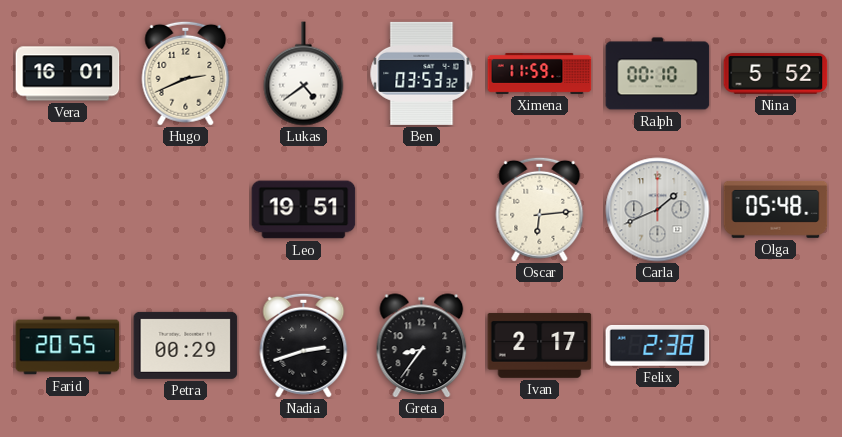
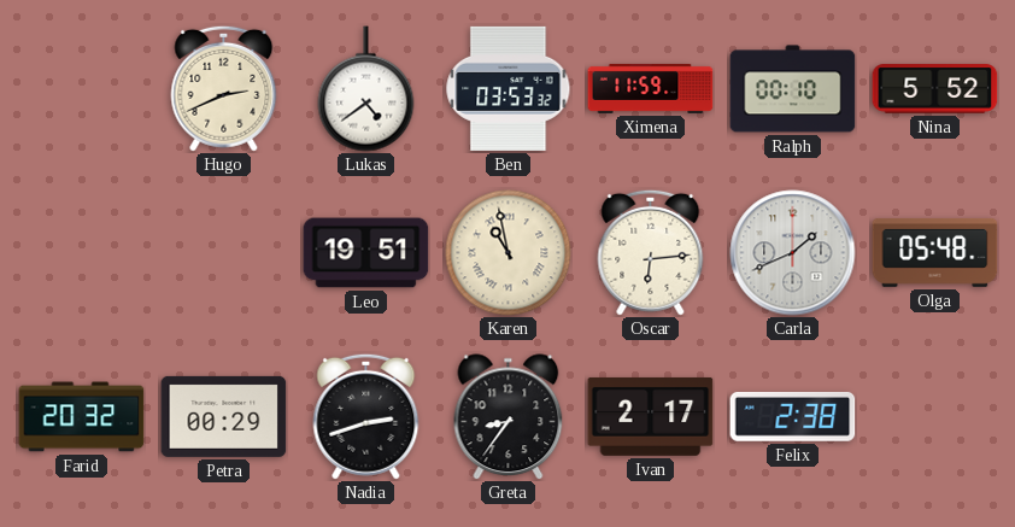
Vera: 16:01 -> none (68, 74)
Karen: none -> 10:58 (509, 253)
Farid: 20:55 -> 20:32 (82, 417)
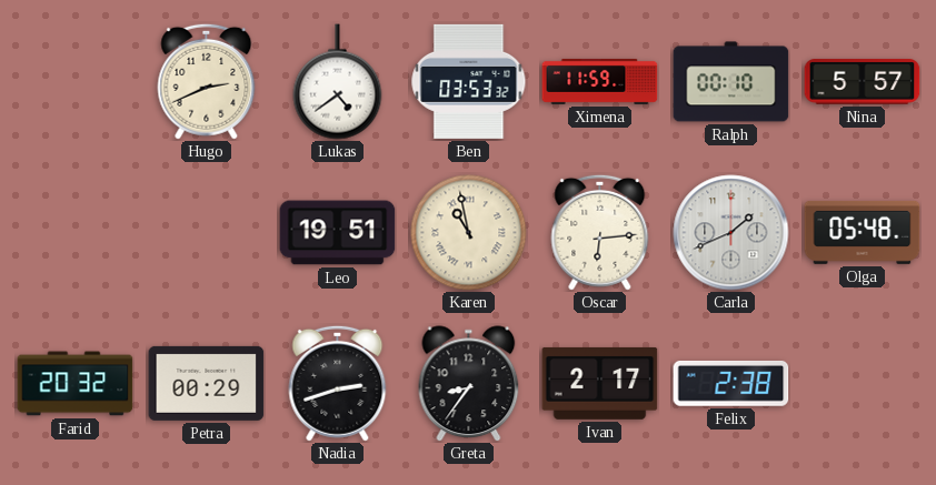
Nina: 5:52 -> 5:57 (863, 82)
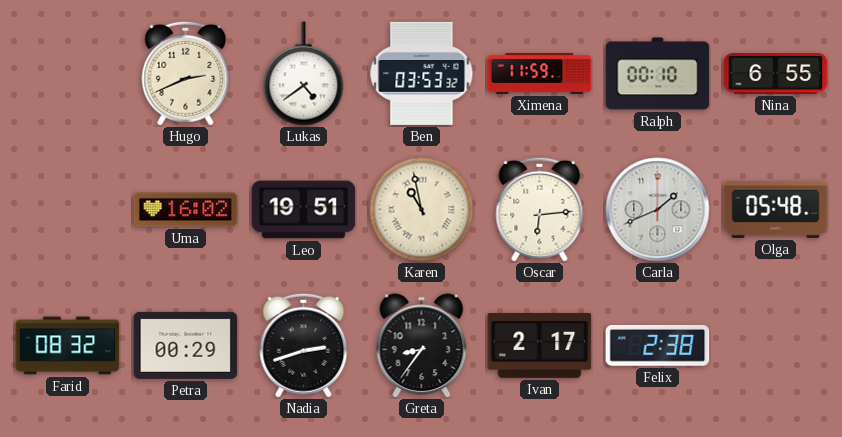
Nina: 5:57 -> 6:55 (776, 74)
Uma: none -> 16:02 (186, 210)
Farid: 20:32 -> 08:32 (68, 346)
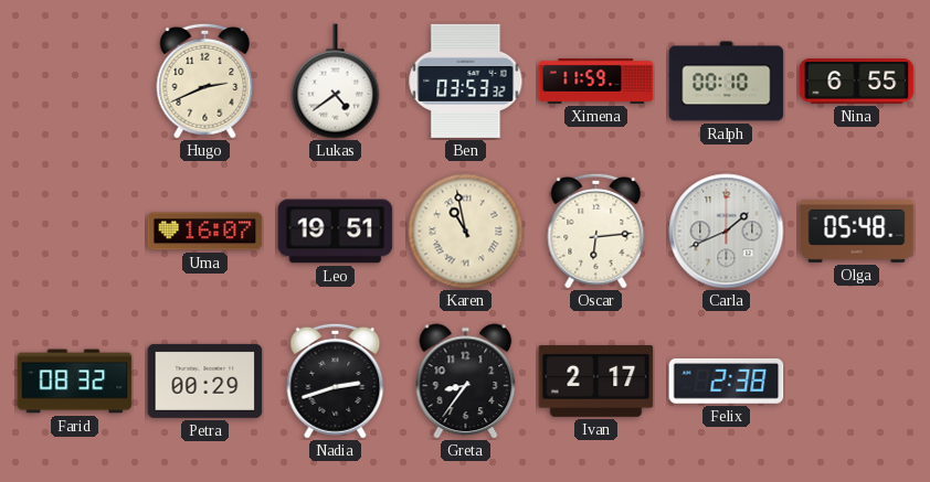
Uma: 16:02 -> 16:07 (205, 232)
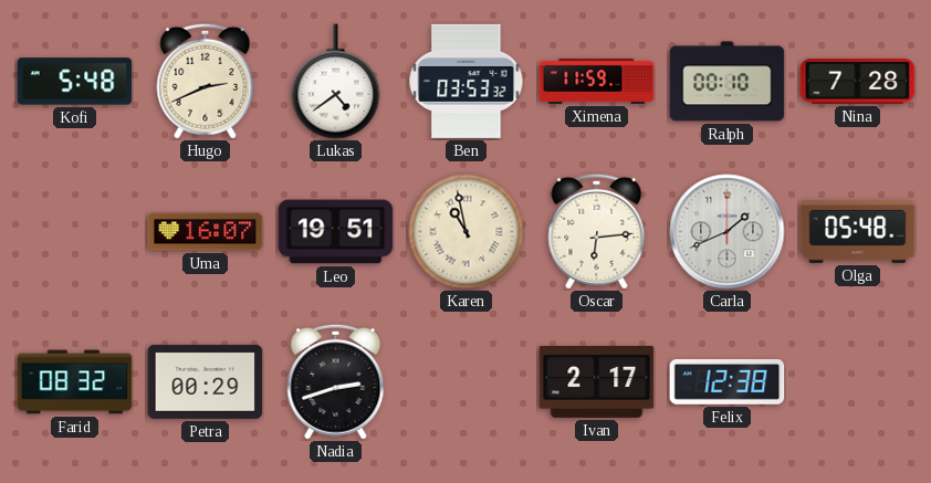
Kofi: none -> 5:48 (75, 82)
Nina: 6:55 -> 7:28 (858, 82)
Greta: 8:36 -> none (466, 382)
Felix: 2:38 -> 12:38 (728, 381)
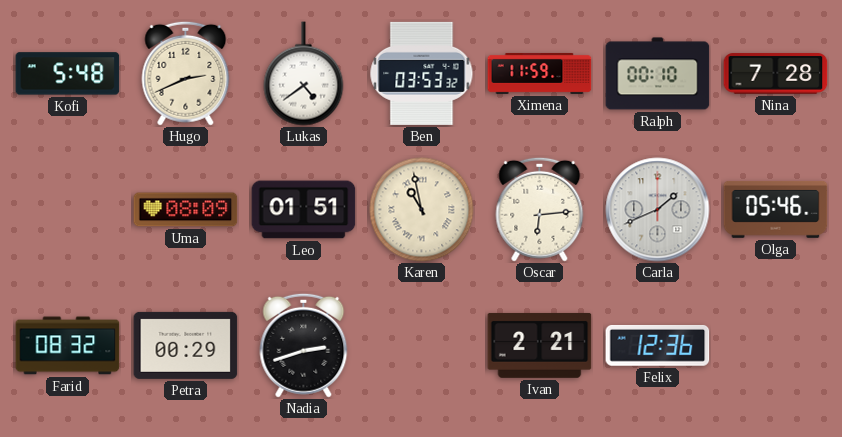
Uma: 16:07 -> 08:09 (186, 210)
Leo: 19:51 -> 01:51 (304, 210)
Olga: 05:48 -> 05:46 (776, 209)
Ivan: 2:17 -> 2:21 (540, 345)
Felix: 12:38 -> 12:36 (658, 345)
